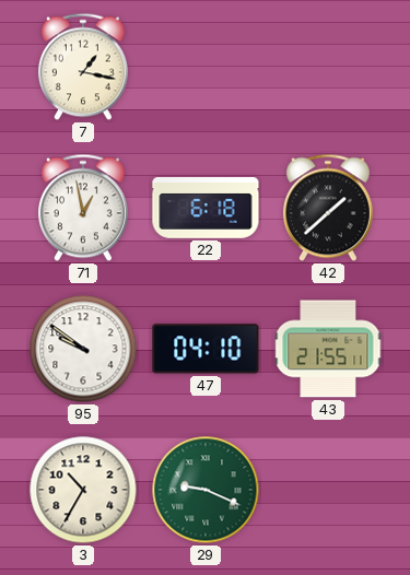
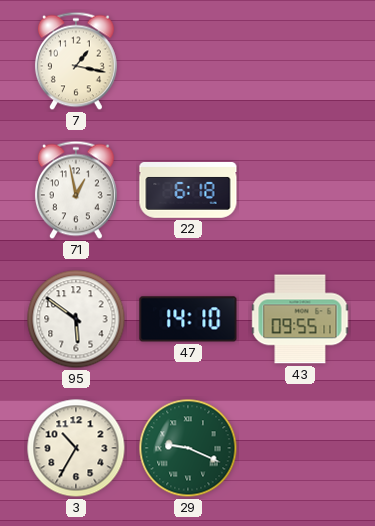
42: 1:38 -> none (328, 208)
95: 9:51 -> 5:51 (76, 319)
47: 04:10 -> 14:10 (188, 319)
43: 21:55 -> 09:55 (300, 319)
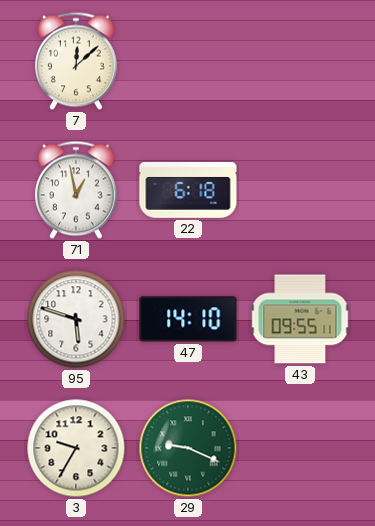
7: 1:17 -> 12:08 (76, 61)
95: 5:51 -> 5:48 (76, 319)
3: 10:35 -> 9:35 (76, 448)
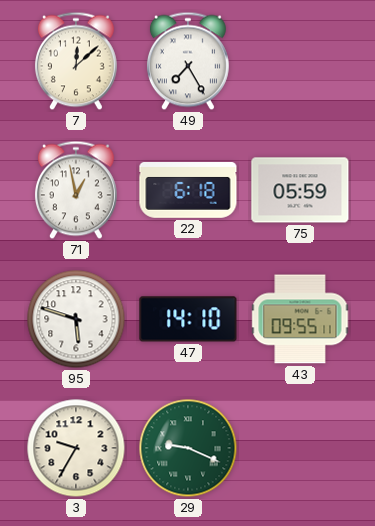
49: none -> 7:25 (188, 61)
75: none -> 05:59 (300, 190)
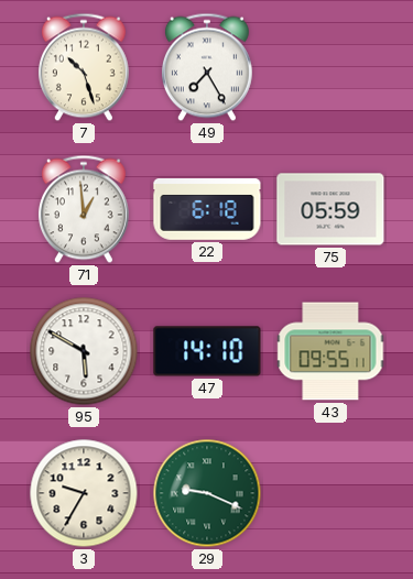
7: 12:08 -> 10:27 (84, 67)
71: 12:58 -> 12:59 (84, 209)
95: 5:48 -> 5:50 (84, 351)
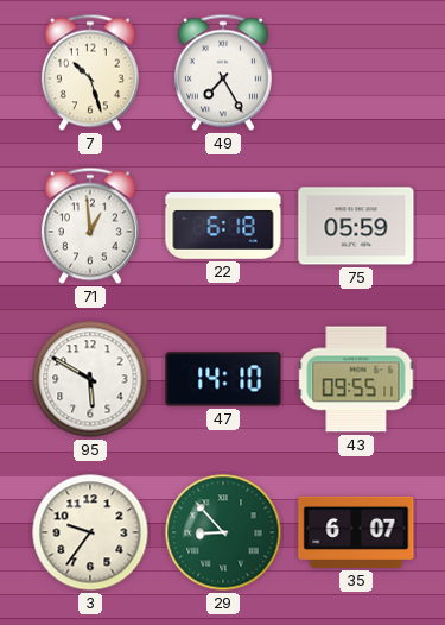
3: 9:35 -> 9:36 (90, 532)
29: 9:19 -> 8:53 (223, 532)
35: none -> 6:07 (356, 532)
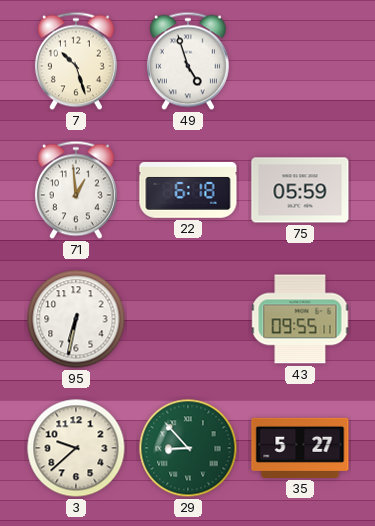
49: 7:25 -> 4:57 (188, 61)
95: 5:50 -> 6:32 (76, 319)
47: 14:10 -> none (223, 379)
3: 9:36 -> 9:38 (76, 448)
35: 6:07 -> 5:27 (300, 448)
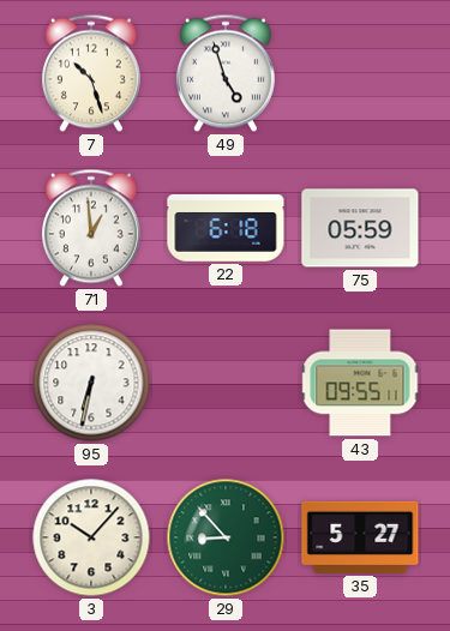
3: 9:38 -> 10:07 (91, 537)
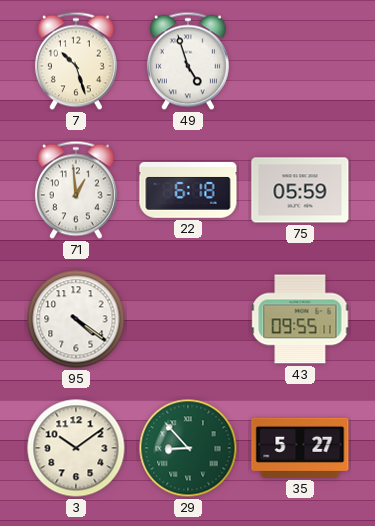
95: 6:32 -> 4:21 (76, 319)
3: 10:07 -> 10:09 (76, 448)
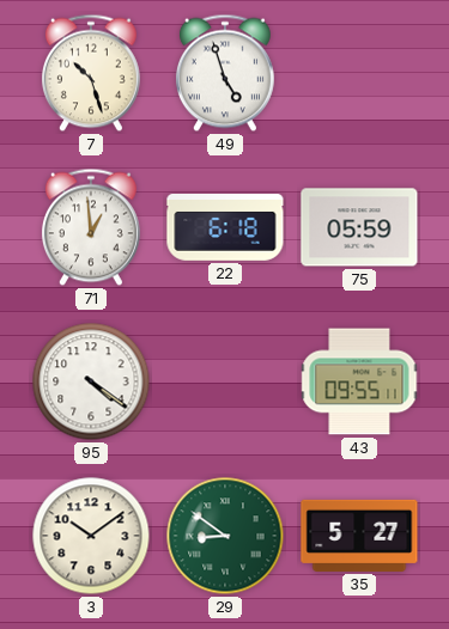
29: 8:53 -> 8:51 (225, 536)
